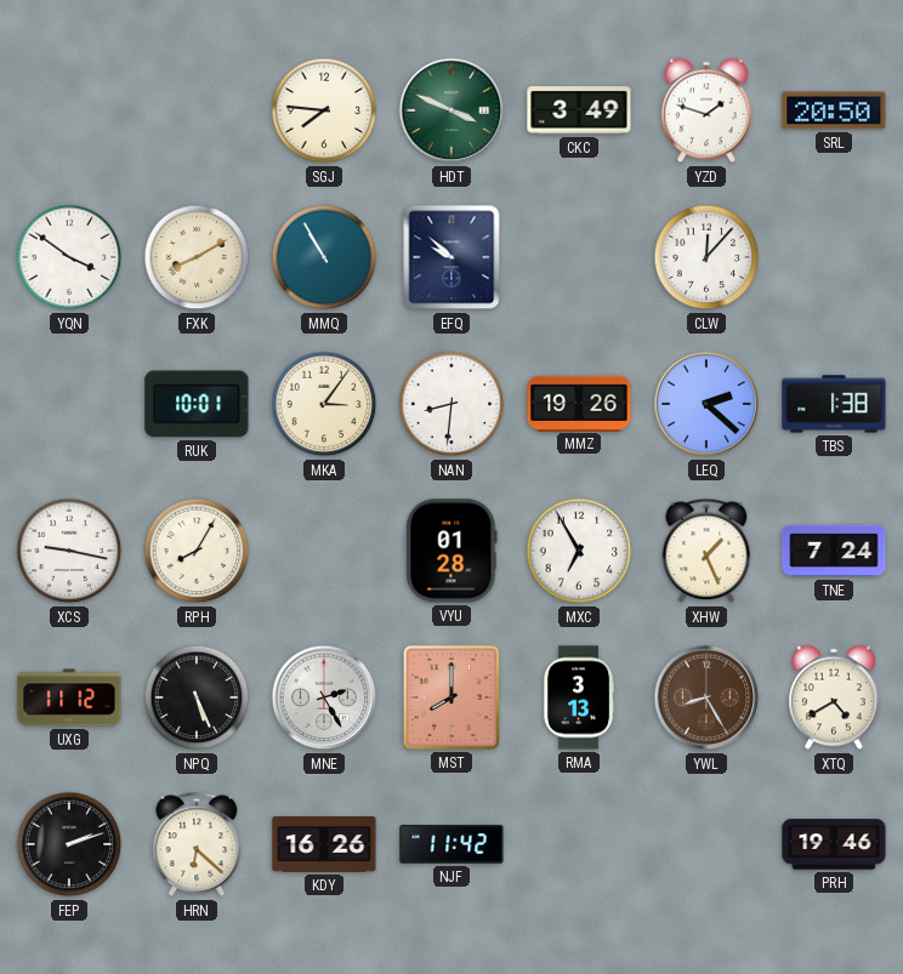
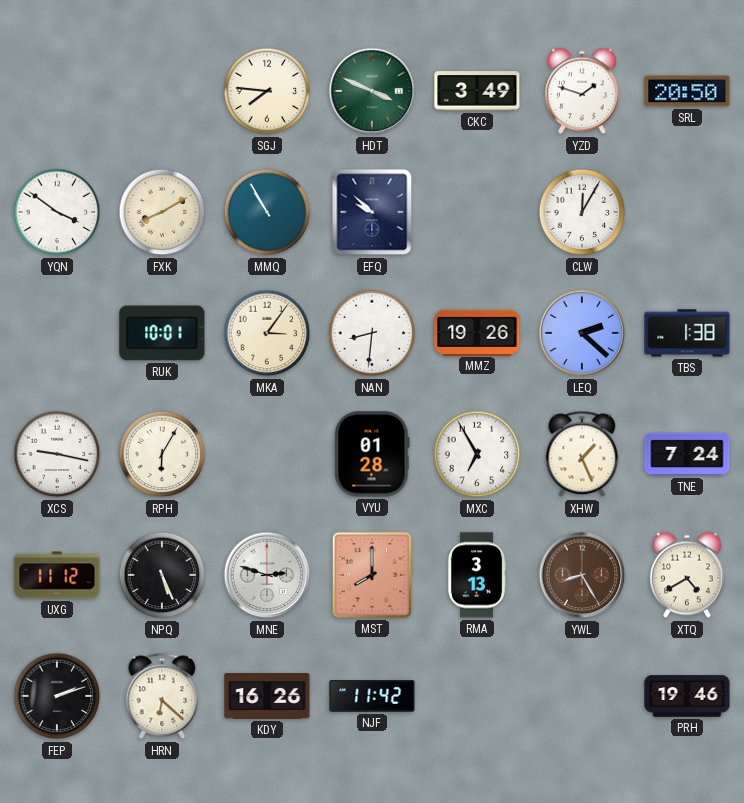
CLW: 12:07 -> 12:05 (582, 212)
RPH: 8:05 -> 6:05 (162, 454)
MNE: 2:25 -> 2:48 (267, 575)
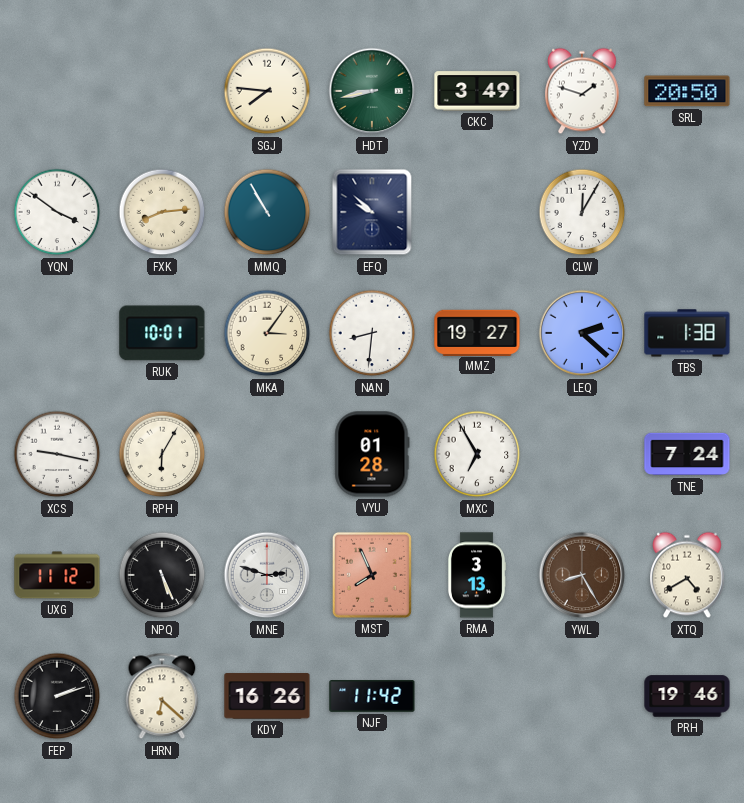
HDT: 3:49 -> 8:43 (372, 91)
FXK: 8:10 -> 8:14 (162, 212)
MMZ: 19:26 -> 19:27 (477, 332)
XHW: 1:26 -> none (582, 454)
MST: 8:00 -> 7:56 (372, 575)
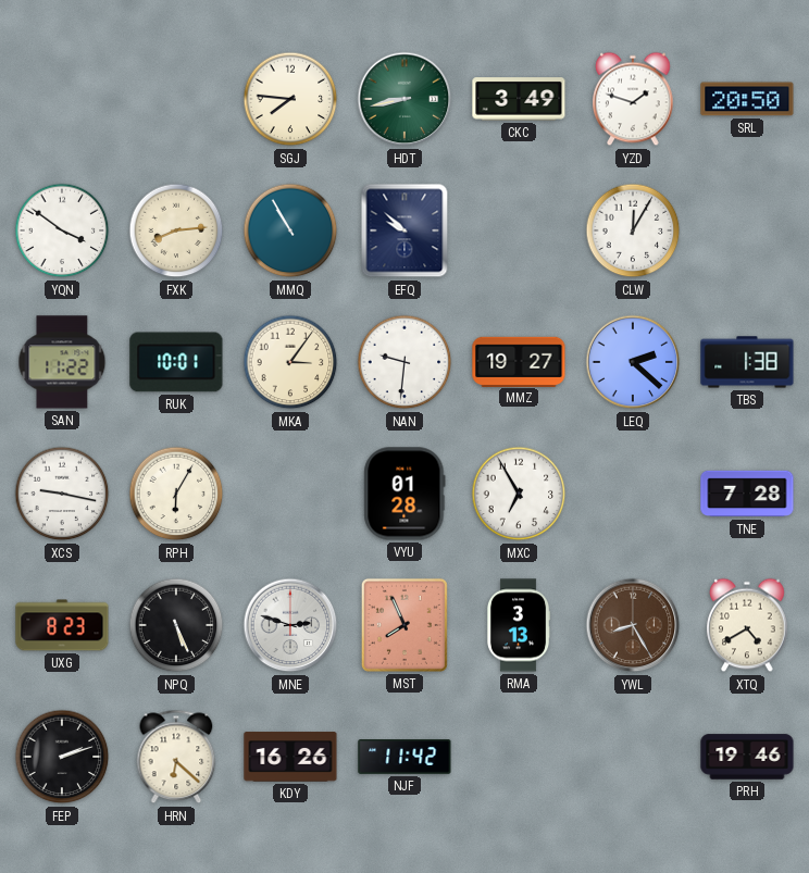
SAN: none -> 11:22 (62, 362)
NAN: 8:31 -> 9:31 (404, 362)
TNE: 7:24 -> 7:28 (747, 494)
UXG: 11:12 -> 8:23 (62, 625)
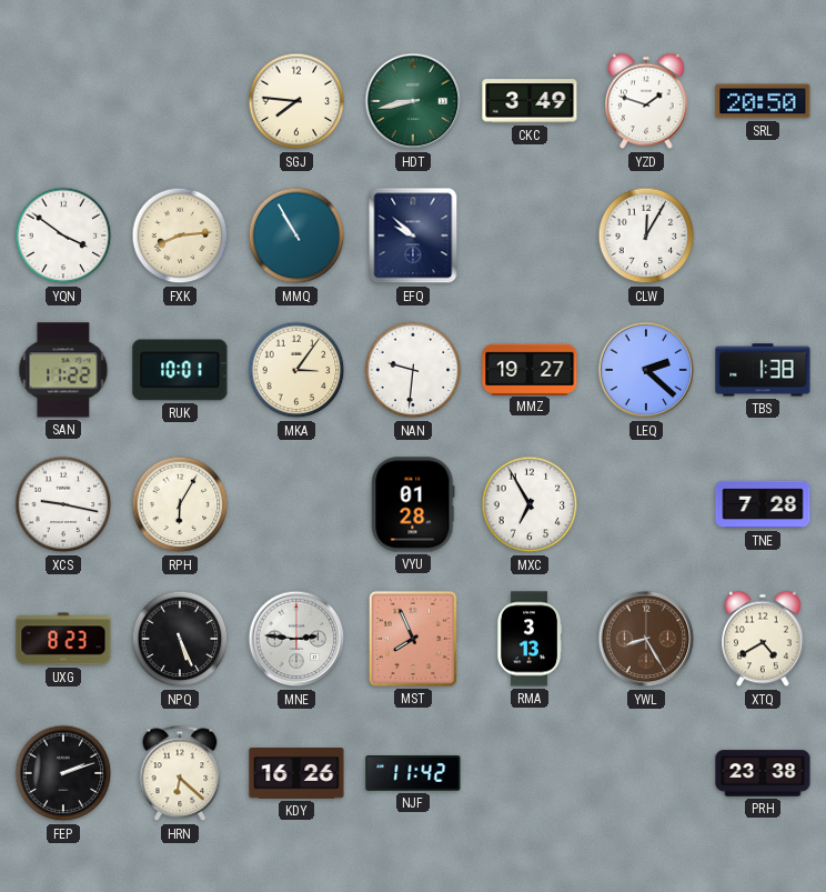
MNE: 2:48 -> 2:46 (296, 639)
PRH: 19:46 -> 23:38 (763, 773)
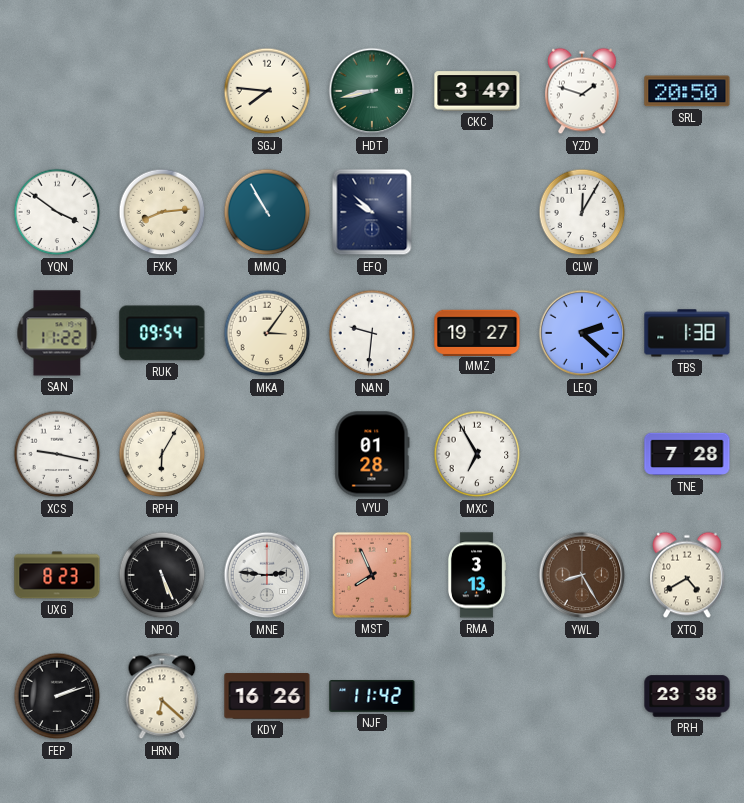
RUK: 10:01 -> 09:54 (162, 333)
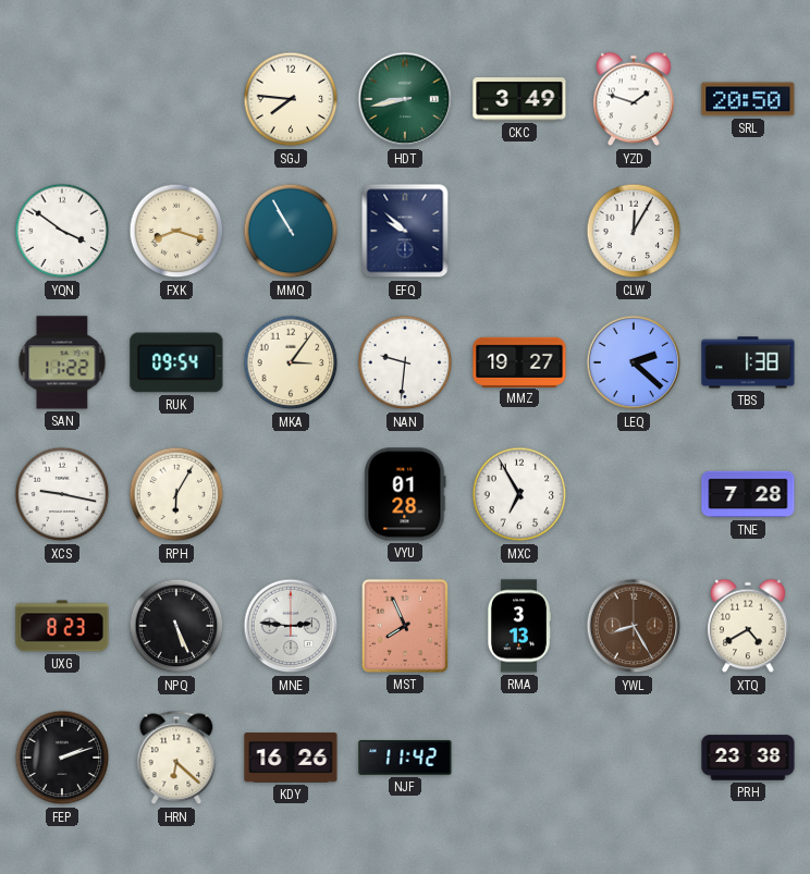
FXK: 8:14 -> 8:18 (176, 231)
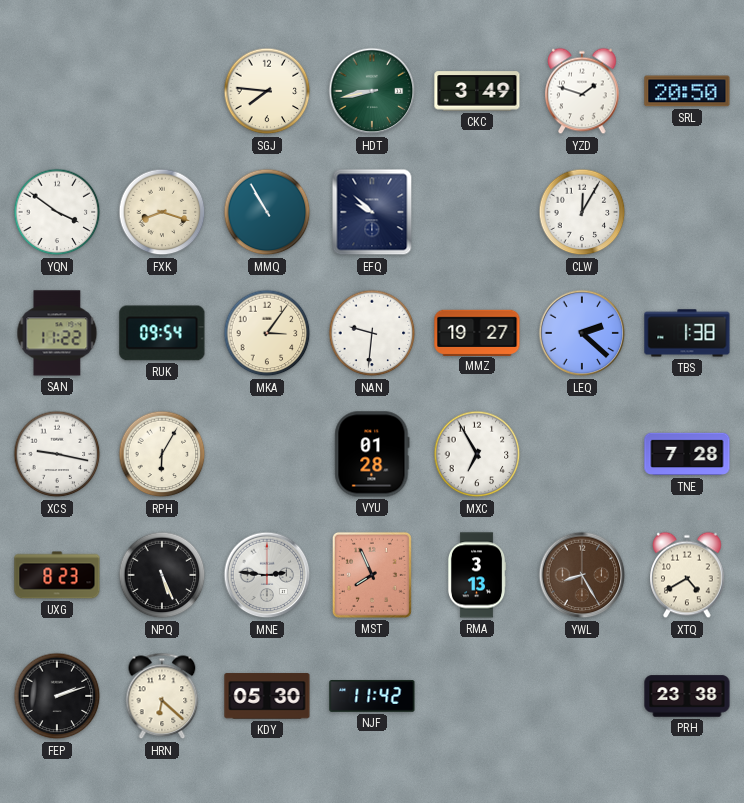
KDY: 16:26 -> 05:30 (267, 696)
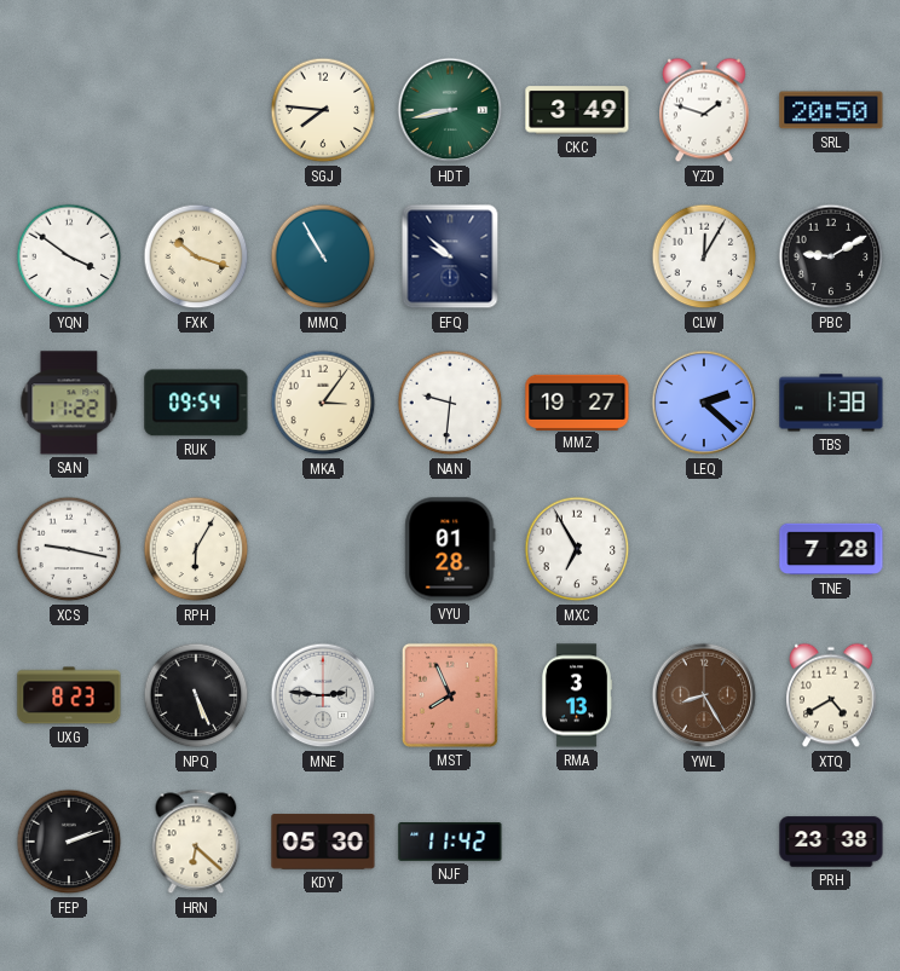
FXK: 8:18 -> 10:18 (196, 256)
PBC: none -> 9:10 (831, 256)
